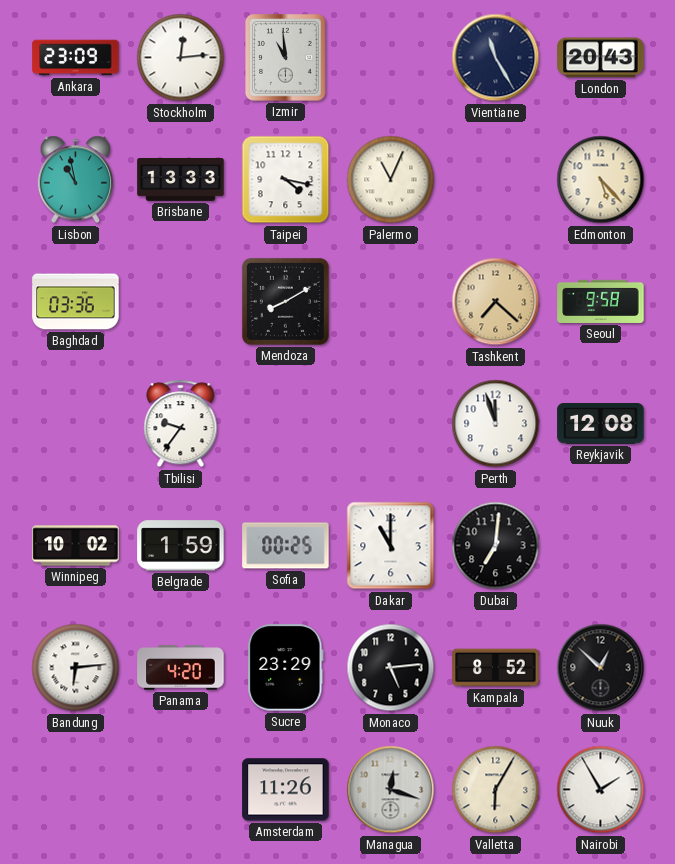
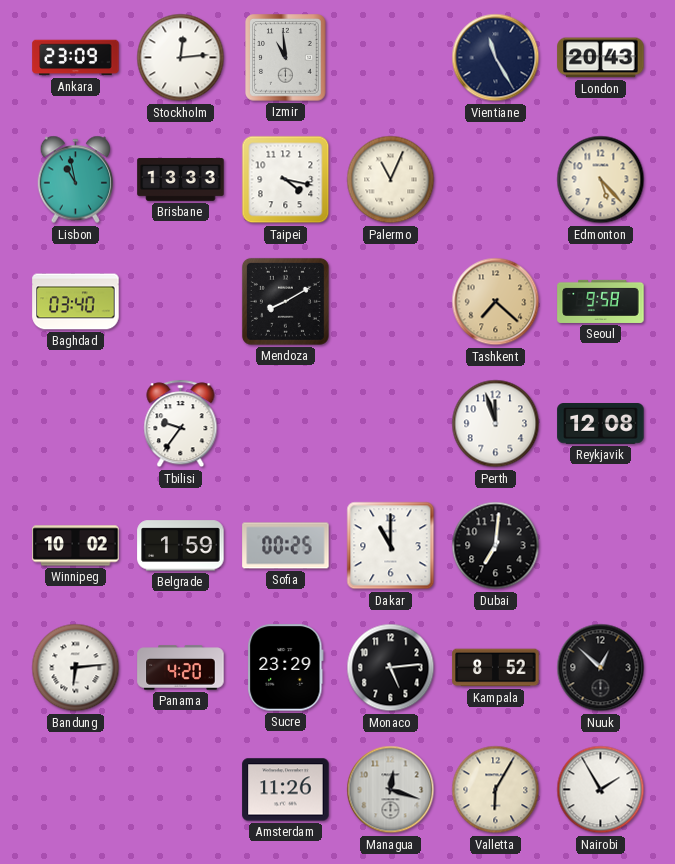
Baghdad: 03:36 -> 03:40 (76, 302)
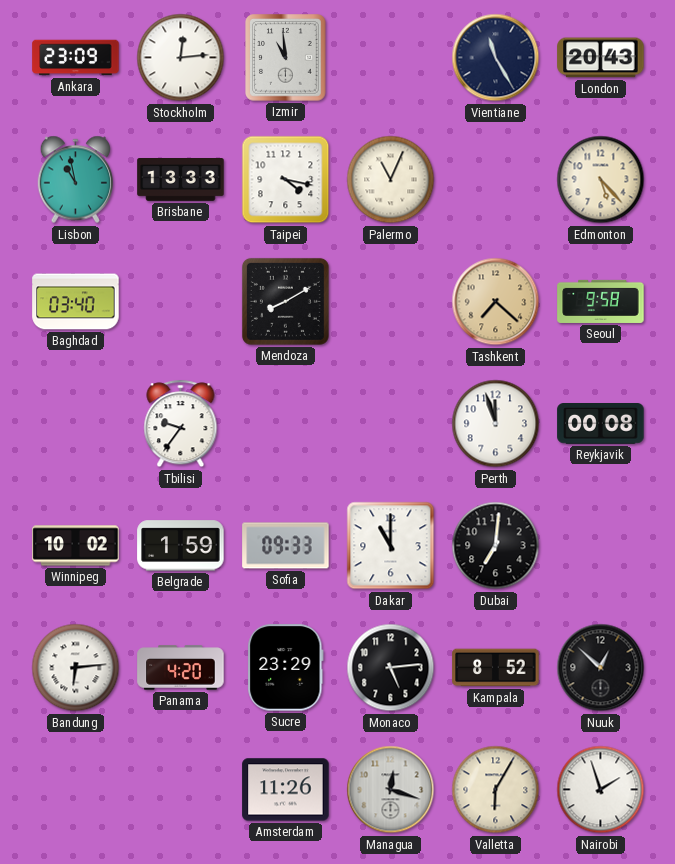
Reykjavik: 12:08 -> 00:08 (601, 424)
Sofia: 00:25 -> 09:33 (286, 546)
Nairobi: 1:55 -> 1:57 (601, 790)
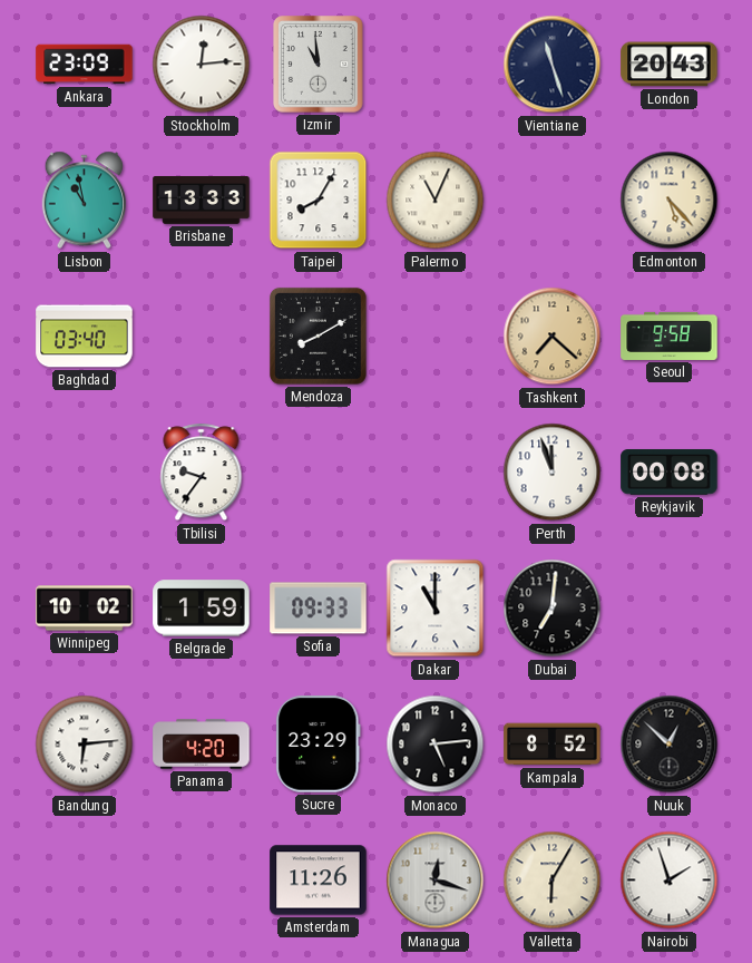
Vientiane: 11:25 -> 11:27 (553, 65)
Taipei: 4:17 -> 8:05 (319, 201)
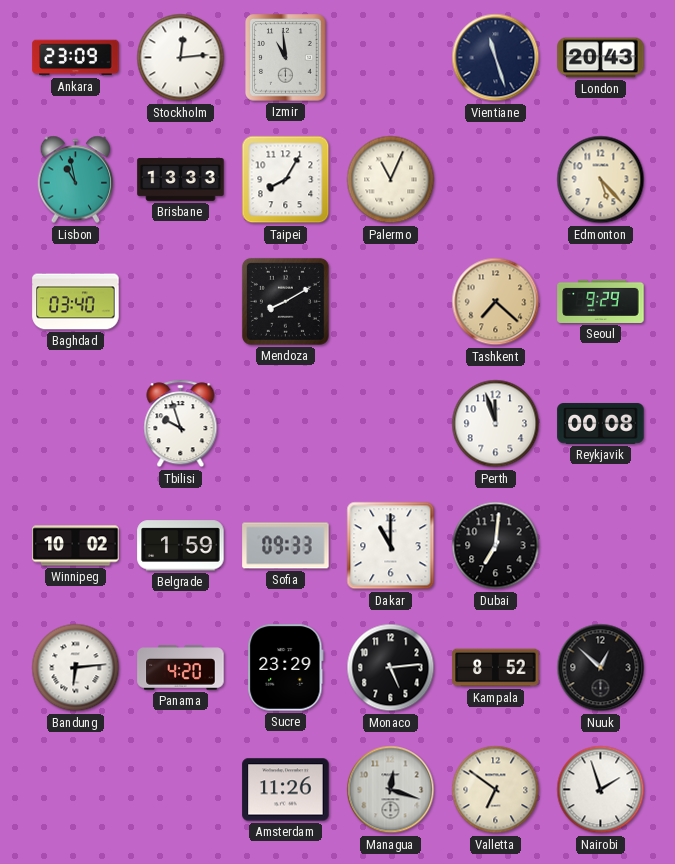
Seoul: 9:58 -> 9:29 (601, 301)
Tbilisi: 9:36 -> 9:57 (181, 424)
Valletta: 6:05 -> 6:51 (496, 790)
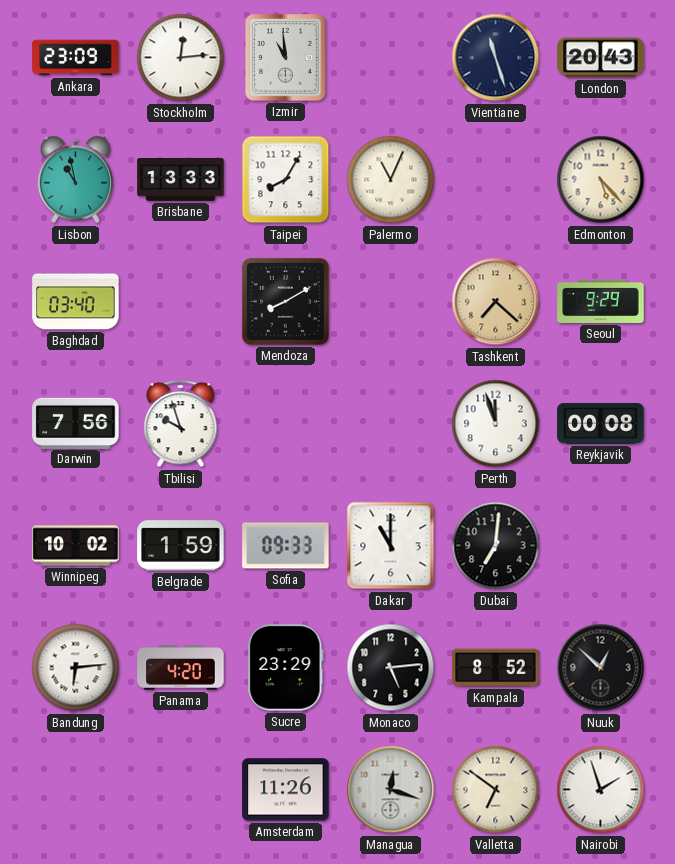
Darwin: none -> 7:56 (76, 423)
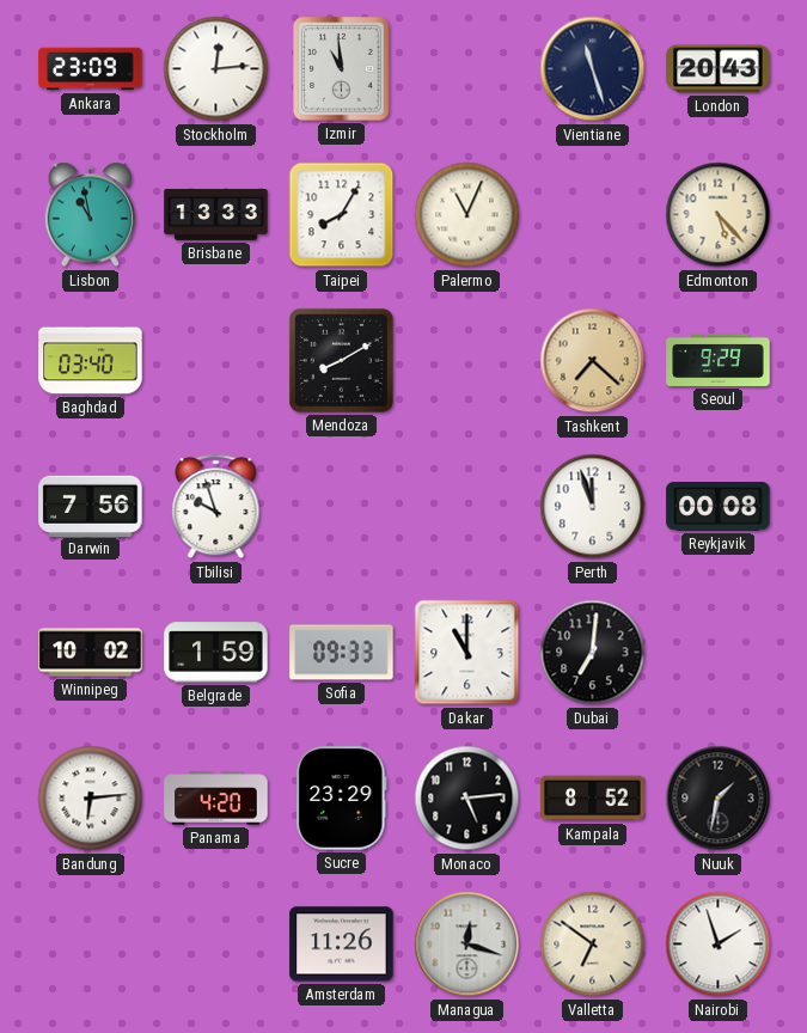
Nuuk: 12:52 -> 1:32 (719, 799)
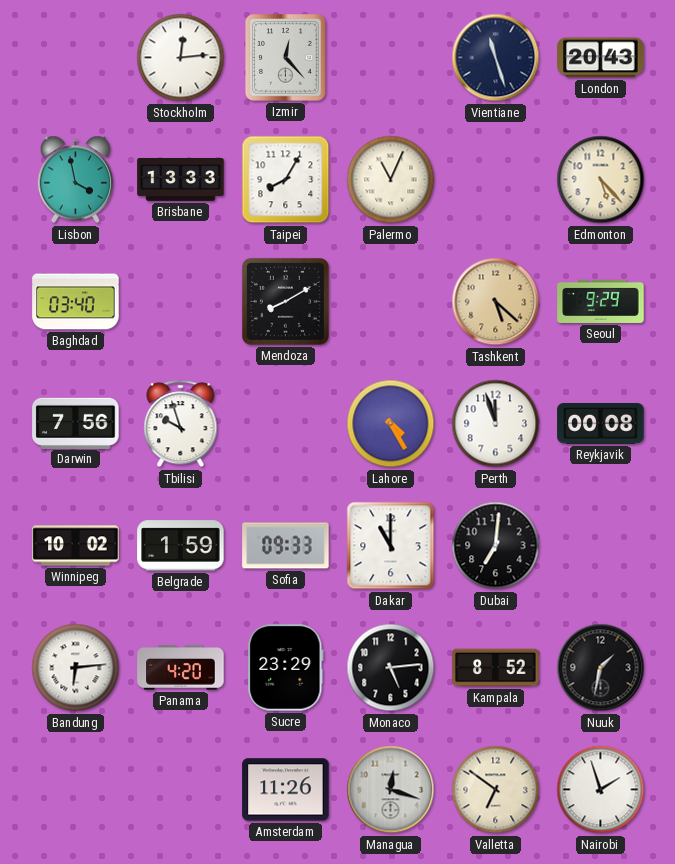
Ankara: 23:09 -> none (91, 69)
Izmir: 10:59 -> 12:23 (286, 58)
Lisbon: 10:58 -> 3:58 (76, 180)
Tashkent: 7:22 -> 5:22 (496, 302)
Lahore: none -> 4:25 (391, 424)
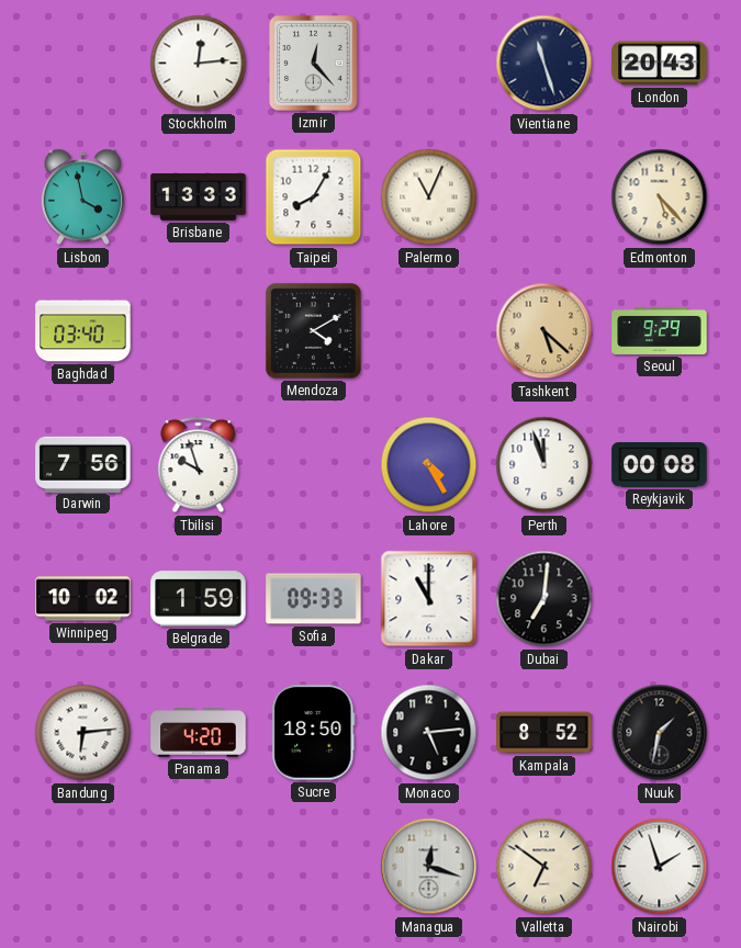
Mendoza: 8:10 -> 4:10 (313, 330)
Sucre: 23:29 -> 18:50 (314, 733)
Amsterdam: 11:26 -> none (286, 790)
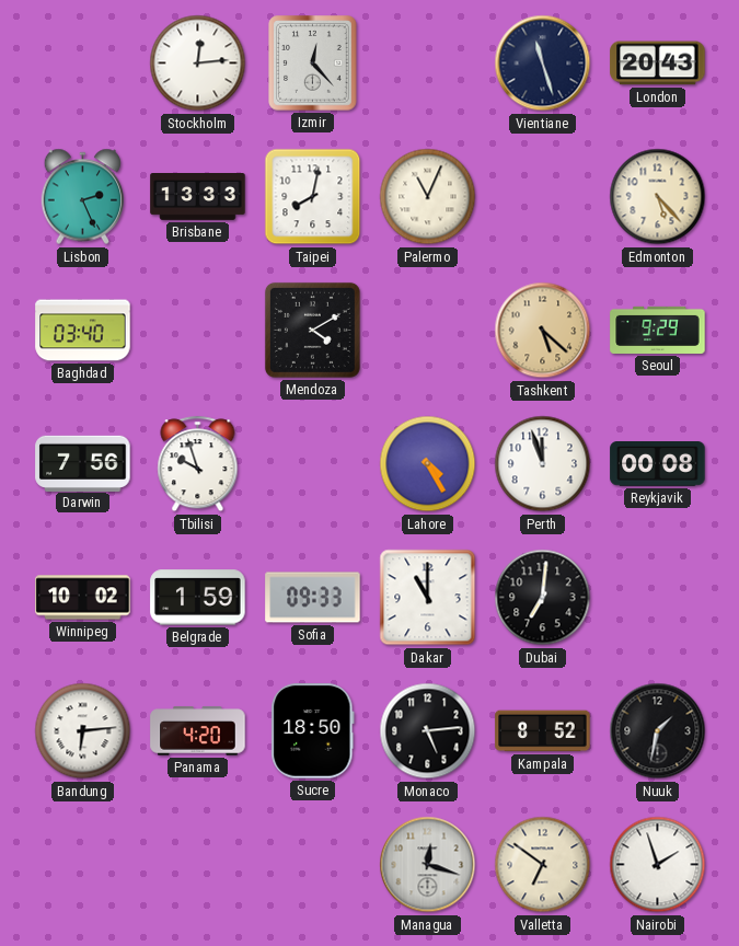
Lisbon: 3:58 -> 2:26 (83, 197)
Taipei: 8:05 -> 8:02 (313, 197)
